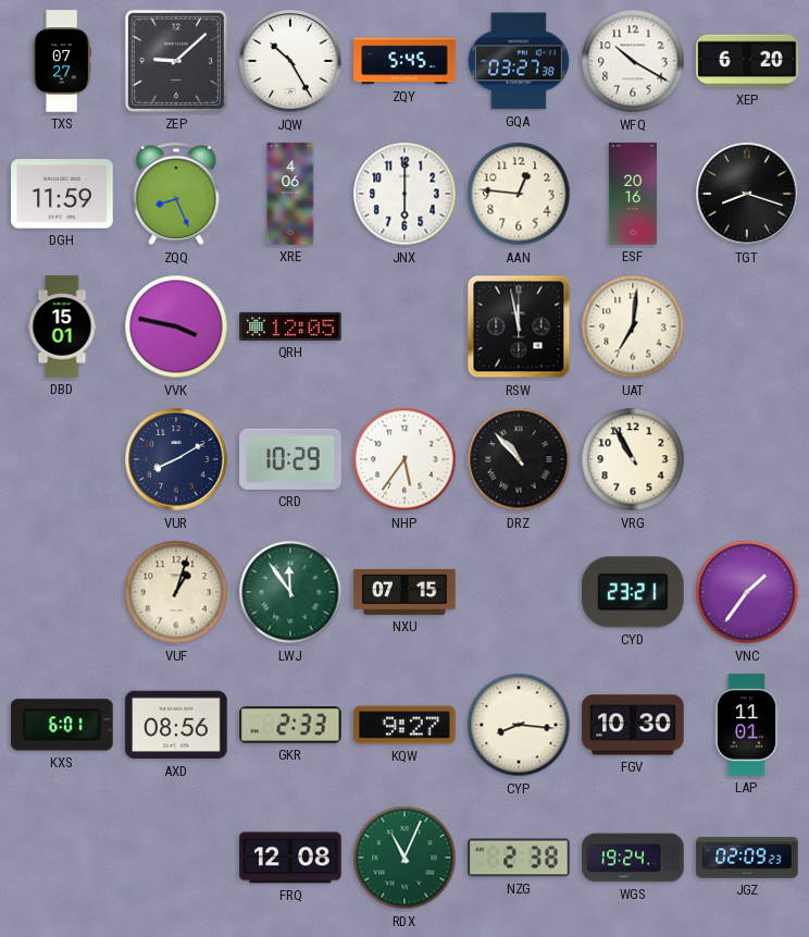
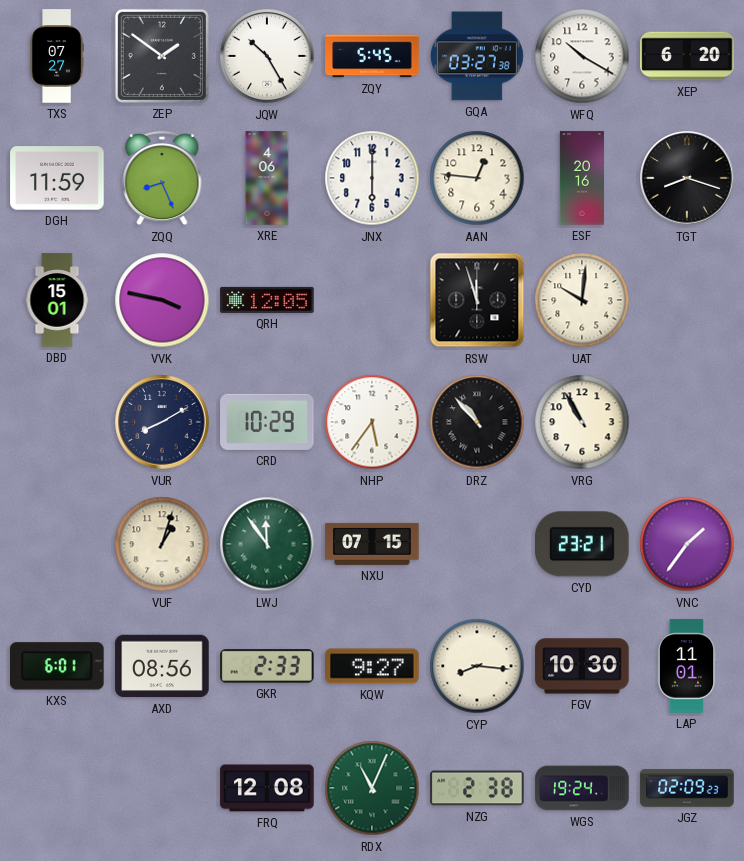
ZEP: 9:08 -> 1:51 (162, 56)
RSW: 11:58 -> 11:57 (477, 300)
UAT: 7:01 -> 10:01 (582, 300)
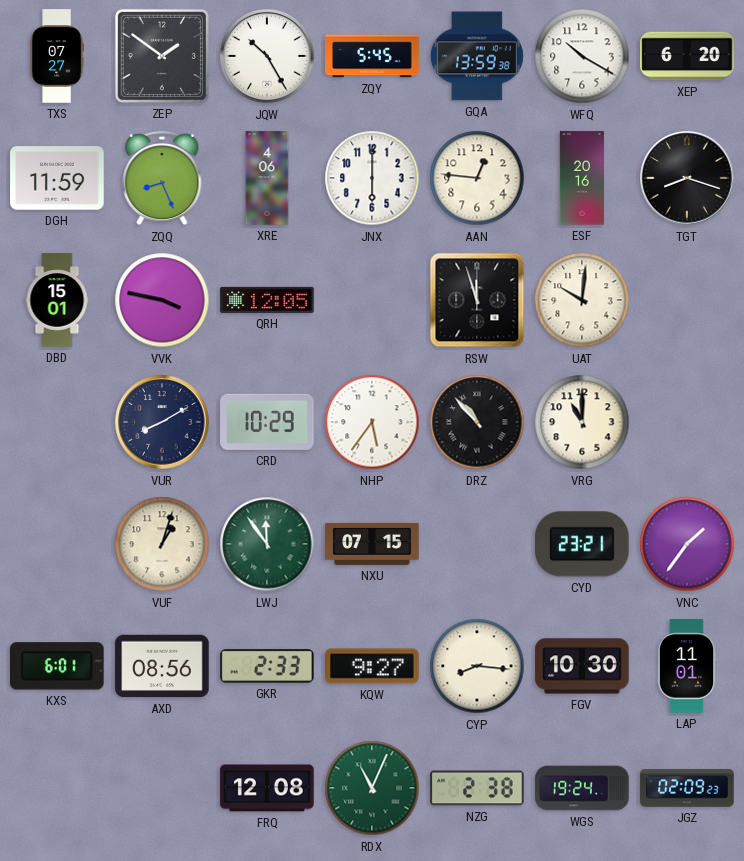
GQA: 03:27 -> 13:59 (477, 56)
VRG: 10:55 -> 11:00 (582, 422)
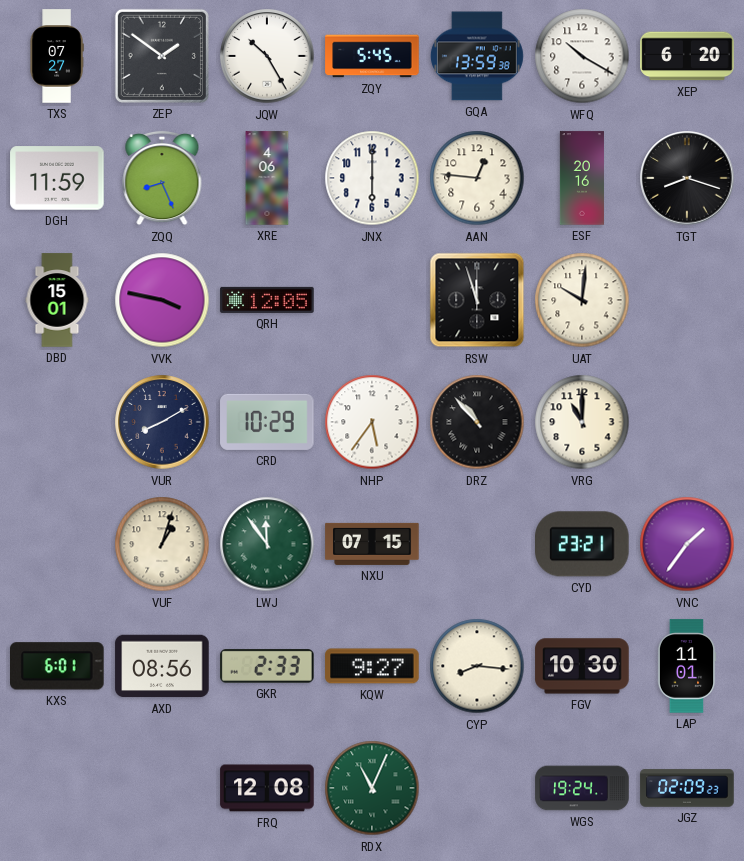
NZG: 2:38 -> none (477, 788)
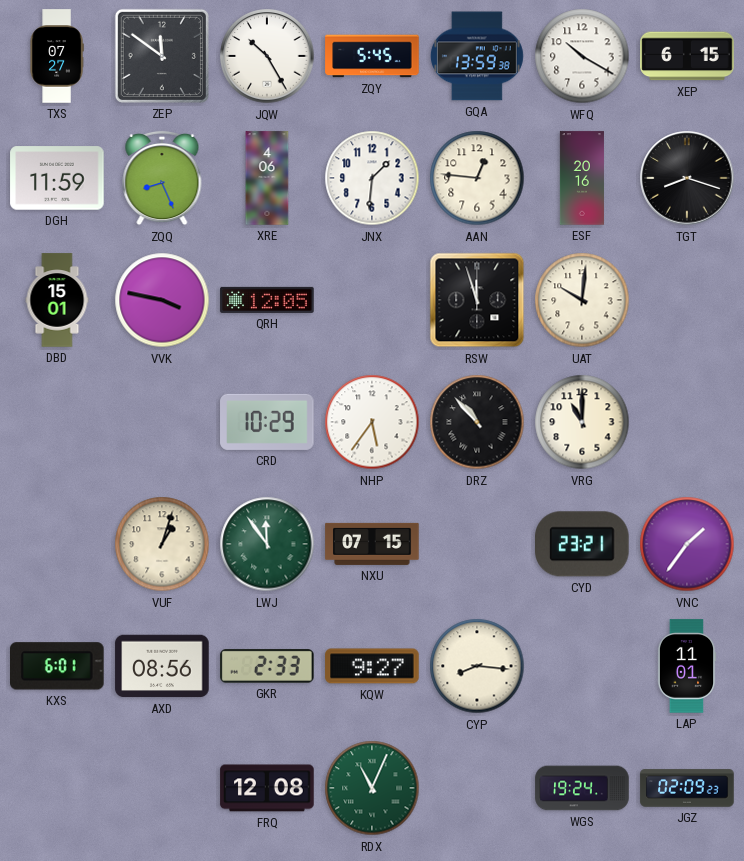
ZEP: 1:51 -> 11:51 (162, 56)
XEP: 6:20 -> 6:15 (687, 56)
JNX: 6:00 -> 1:31 (372, 178)
VUR: 8:10 -> none (162, 422)
FGV: 10:30 -> none (582, 666)
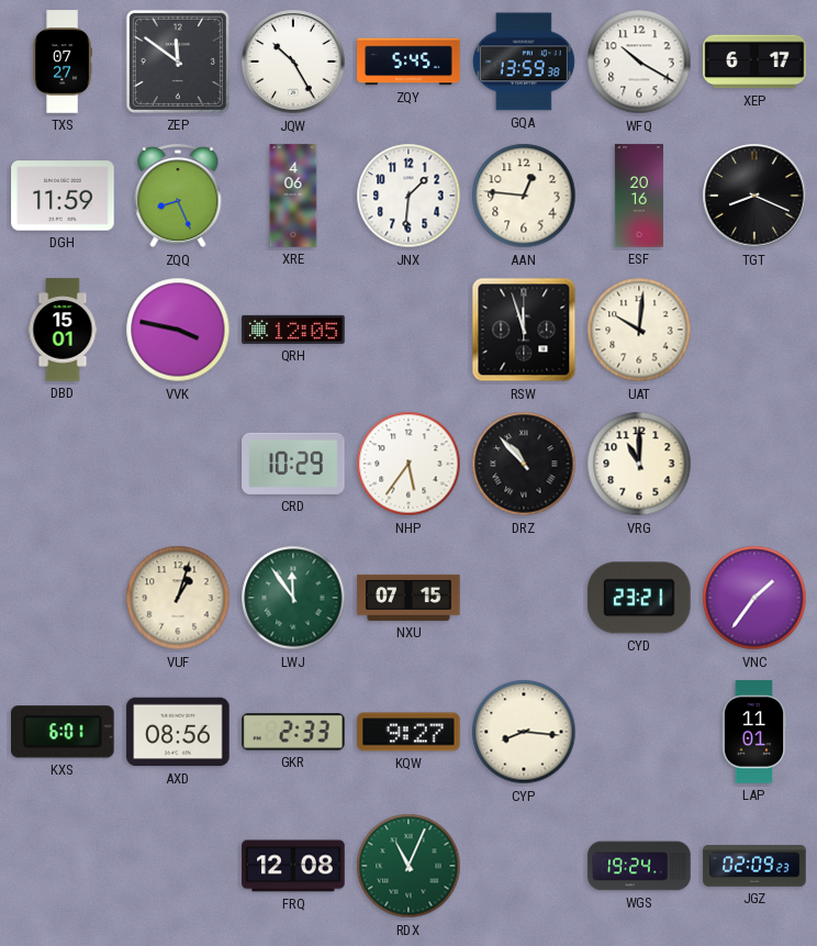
XEP: 6:15 -> 6:17 (754, 62)
TGT: 8:18 -> 8:19 (754, 196)
